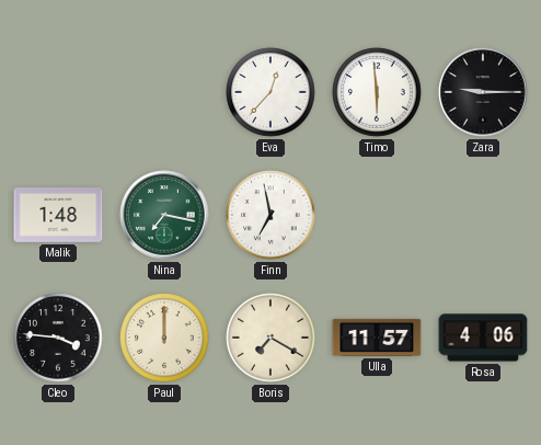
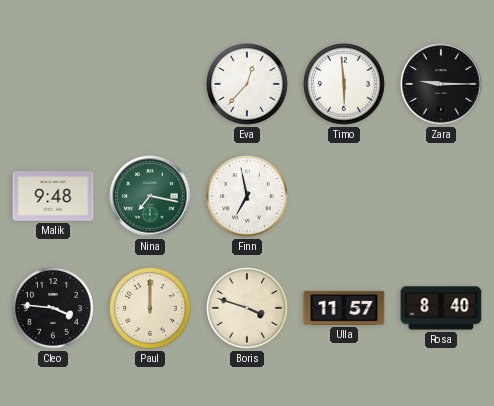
Malik: 1:48 -> 9:48 (53, 197)
Boris: 7:20 -> 3:48 (247, 308)
Rosa: 4:06 -> 8:40 (441, 308)
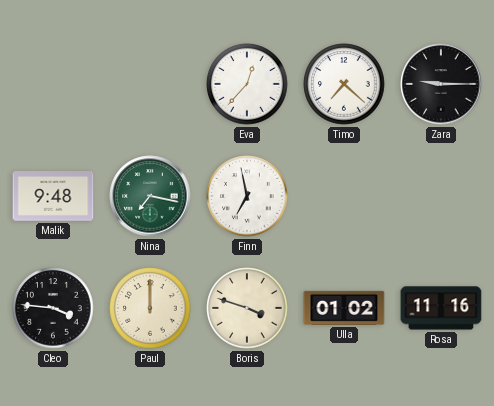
Timo: 5:59 -> 7:22 (344, 84)
Ulla: 11:57 -> 01:02 (344, 308)
Rosa: 8:40 -> 11:16 (441, 308)
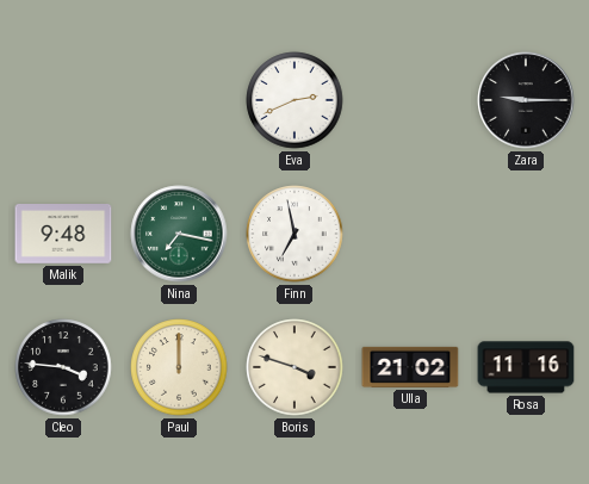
Eva: 12:37 -> 2:41 (294, 100)
Timo: 7:22 -> none (344, 84)
Ulla: 01:02 -> 21:02 (410, 367)
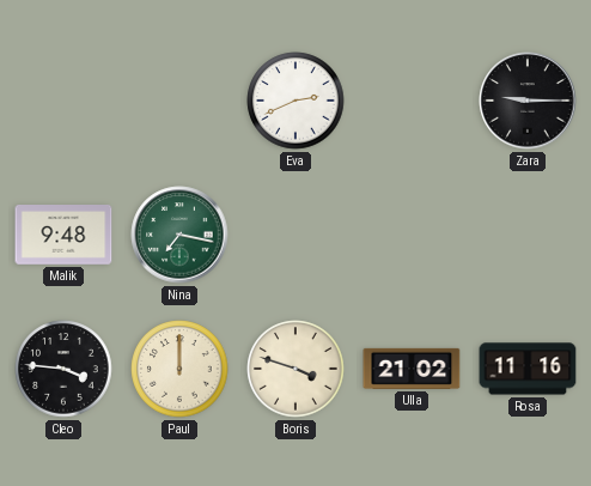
Finn: 6:58 -> none (294, 234)
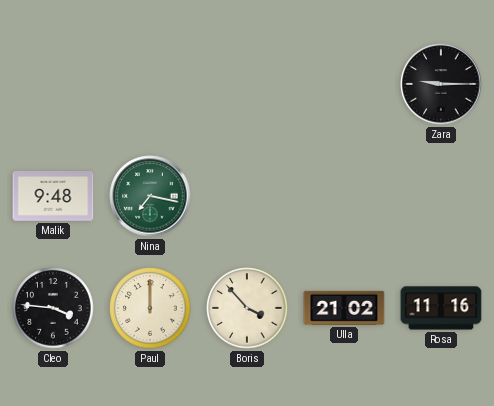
Eva: 2:41 -> none (295, 101)
Boris: 3:48 -> 3:53 (247, 308)
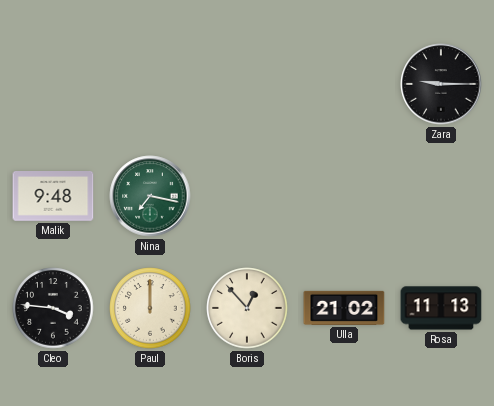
Boris: 3:53 -> 12:53 (247, 308)
Rosa: 11:16 -> 11:13 (441, 308)
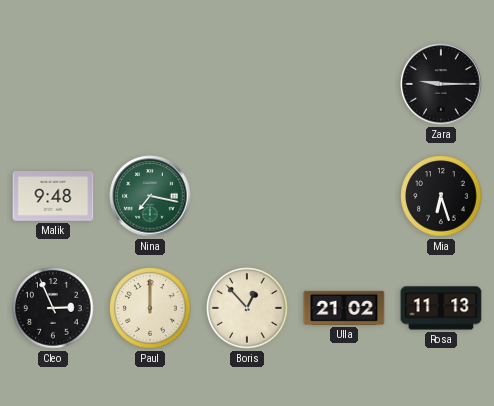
Mia: none -> 6:27 (441, 196)
Cleo: 3:46 -> 2:56 (53, 308)
